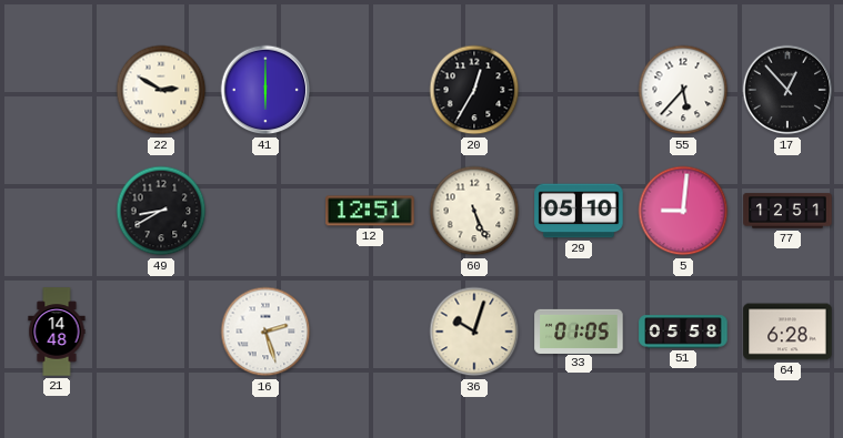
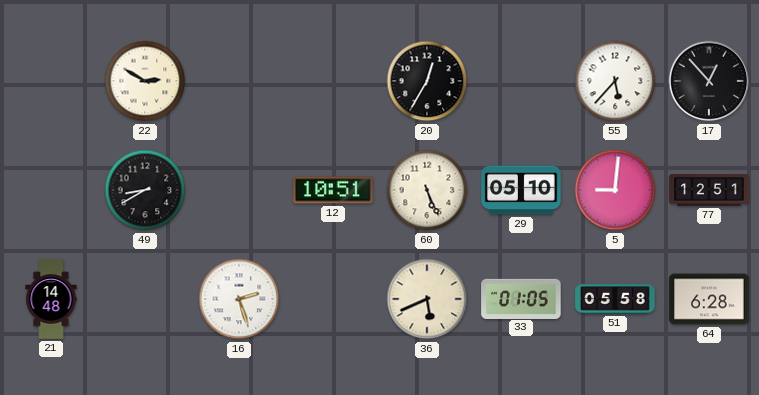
41: 6:00 -> none (265, 90)
12: 12:51 -> 10:51 (333, 190)
36: 10:03 -> 5:41 (427, 299)
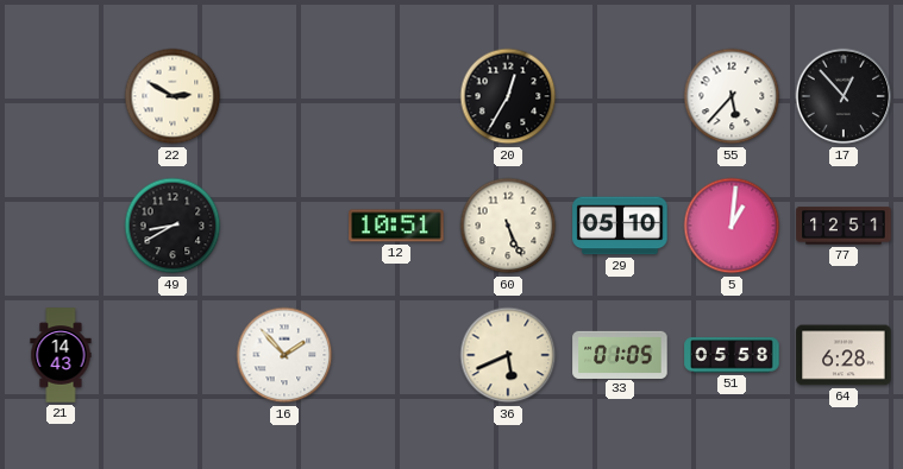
5: 9:01 -> 1:01 (732, 226)
21: 14:48 -> 14:43 (61, 355)
16: 2:27 -> 1:53 (284, 355)
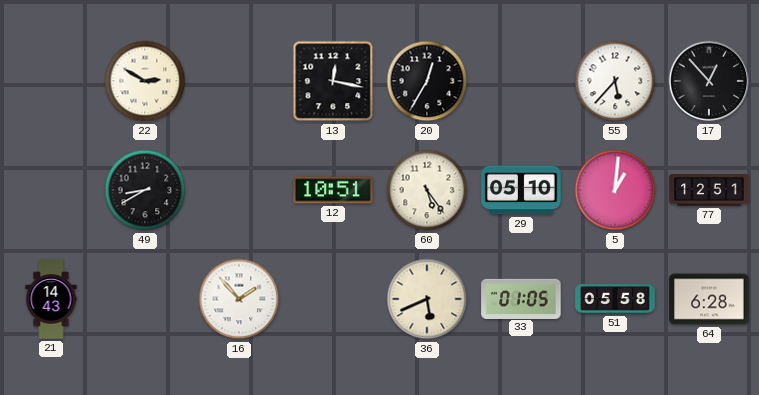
13: none -> 12:17 (333, 81)
60: 5:26 -> 5:24 (427, 190)
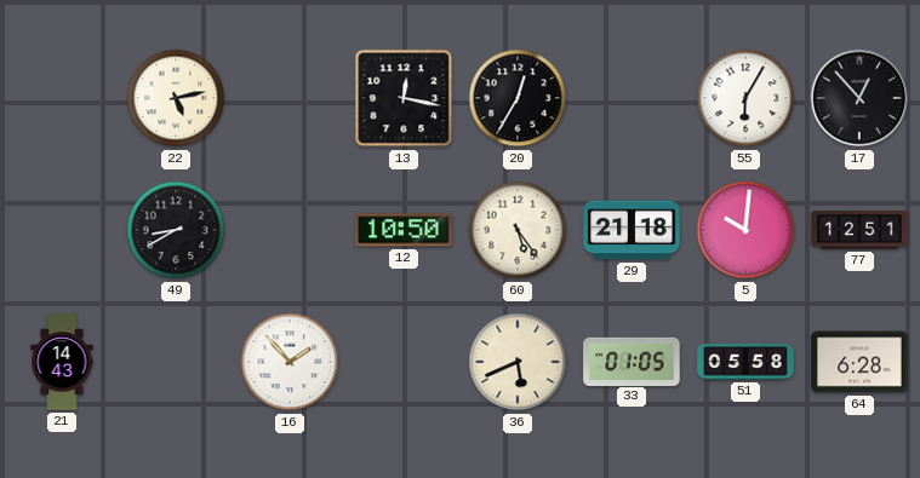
22: 2:50 -> 5:13 (176, 98)
55: 5:37 -> 6:05 (745, 98)
12: 10:51 -> 10:50 (404, 230)
29: 05:10 -> 21:18 (632, 230)
5: 1:01 -> 10:01 (745, 230)
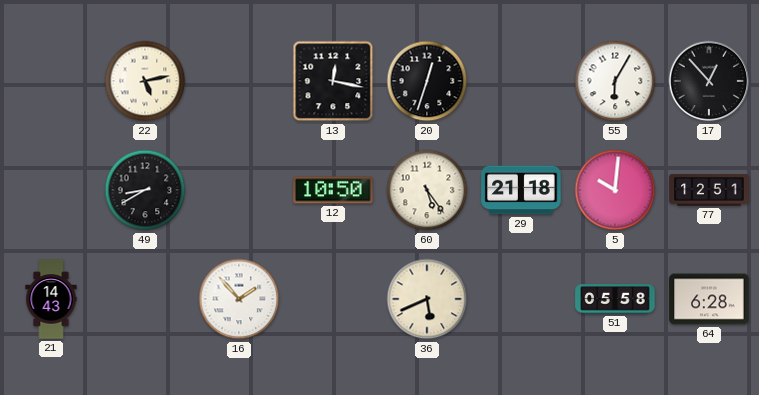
20: 12:35 -> 12:33 (427, 81)
33: 01:05 -> none (632, 361)
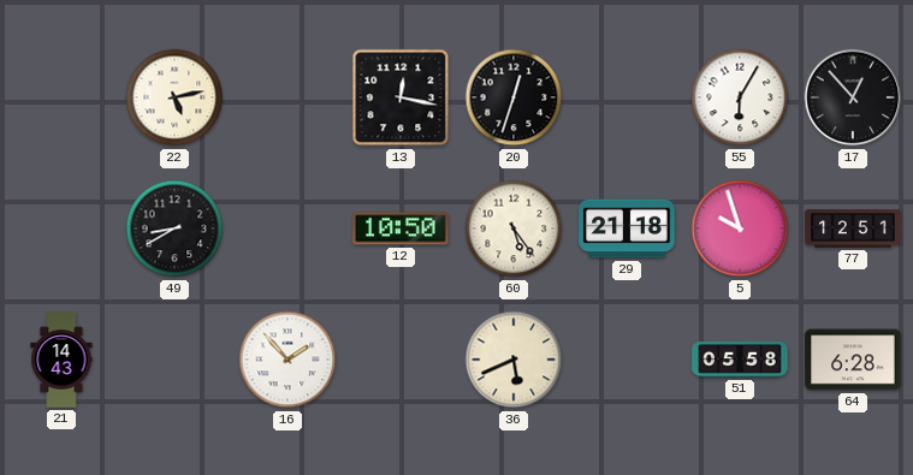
5: 10:01 -> 9:57 (740, 228)
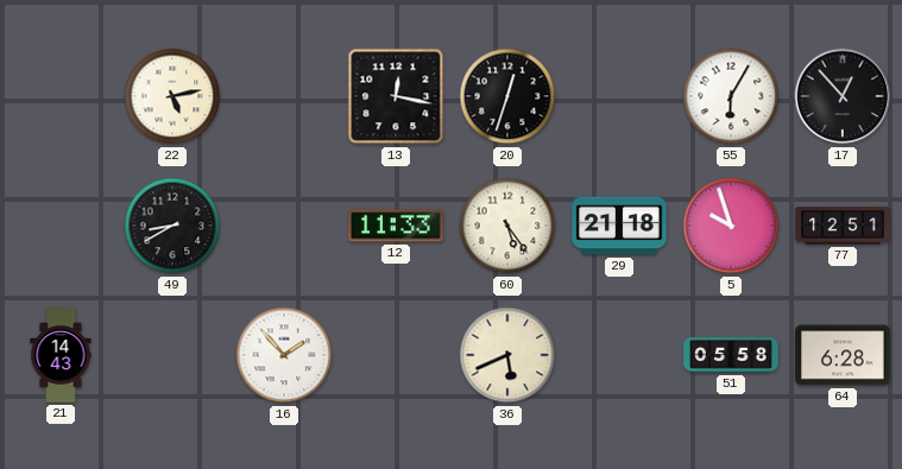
12: 10:50 -> 11:33 (396, 226)
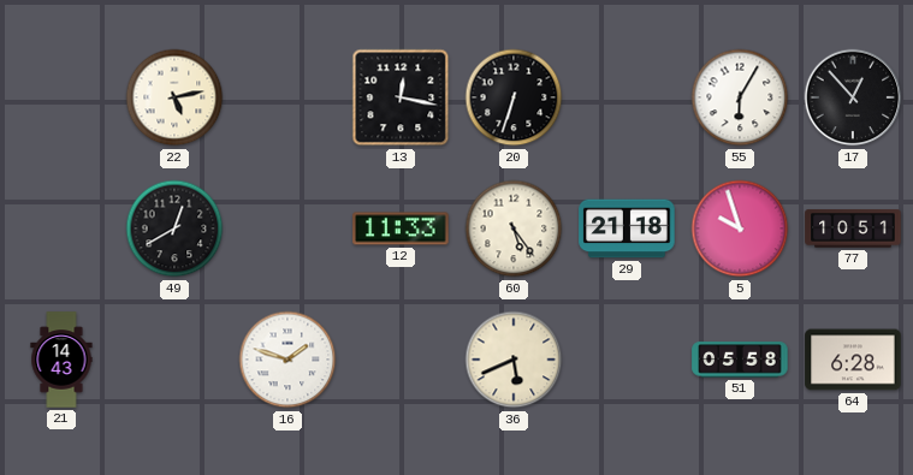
20: 12:33 -> 6:33 (514, 97)
49: 8:40 -> 12:40 (174, 228)
77: 12:51 -> 10:51 (853, 228)
16: 1:53 -> 1:48 (287, 360)
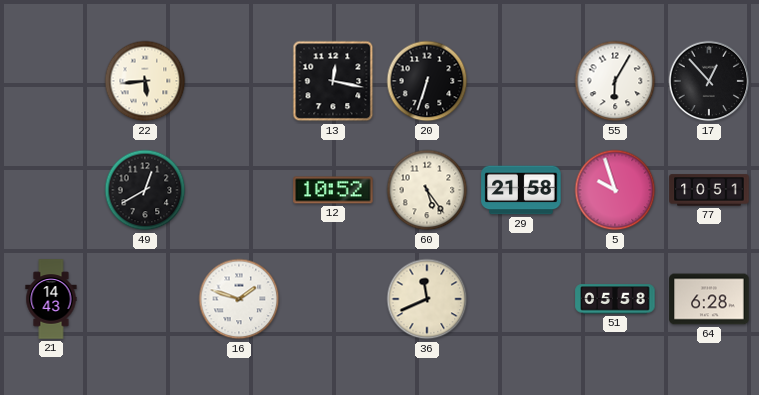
22: 5:13 -> 5:44 (145, 81)
12: 11:33 -> 10:52 (333, 190)
29: 21:18 -> 21:58 (521, 190)
36: 5:41 -> 11:41 (427, 299)
